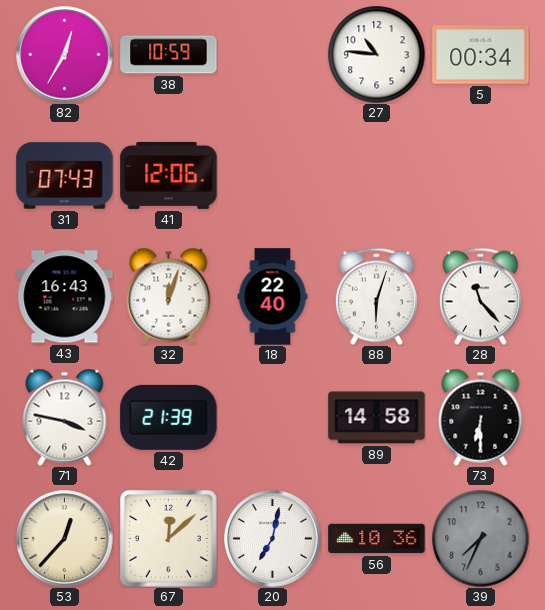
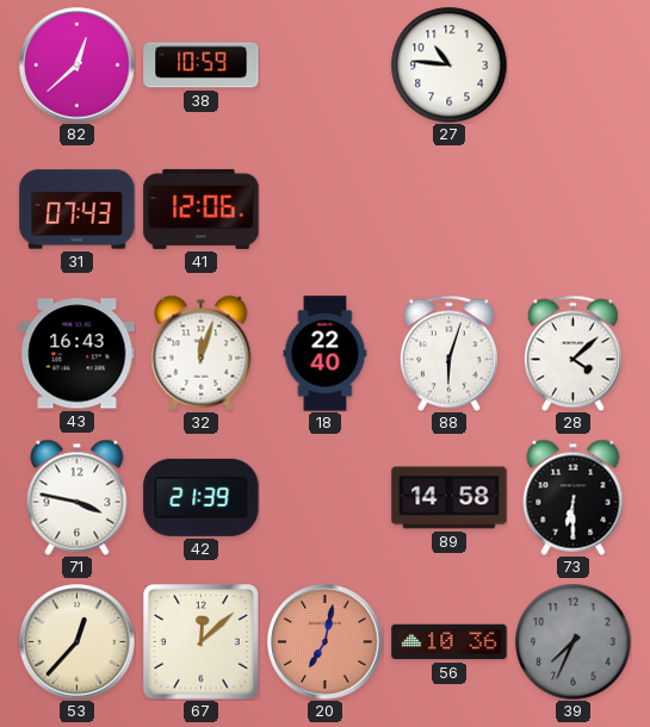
82: 12:35 -> 12:38 (78, 66)
5: 00:34 -> none (481, 55)
28: 11:23 -> 4:08 (572, 353)
20 dial: white -> salmon (326, 642)
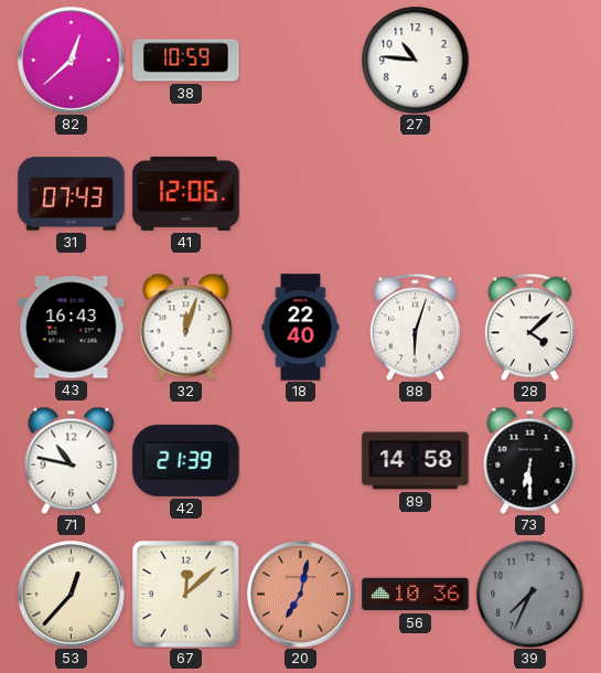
71: 3:47 -> 10:47 (72, 460)
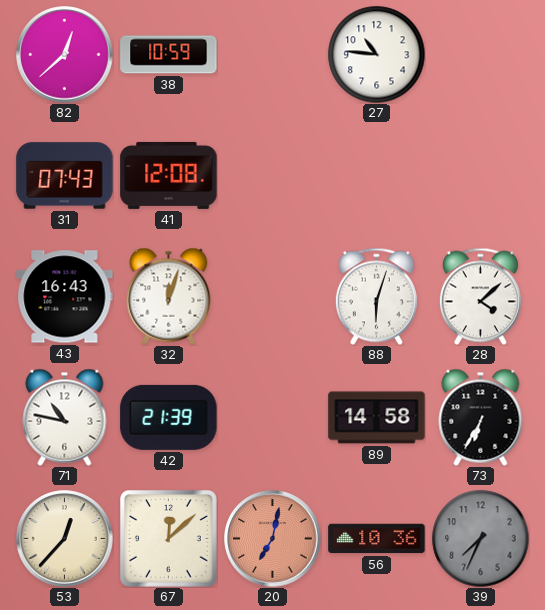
41: 12:06 -> 12:08 (169, 175)
18: 22:40 -> none (301, 328)
73: 6:30 -> 6:35 (481, 417)
